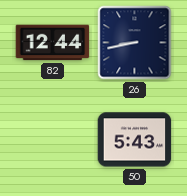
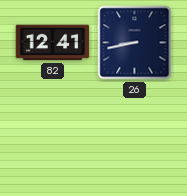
82: 12:44 -> 12:41 (53, 43)
50: 5:43 -> none (135, 140)
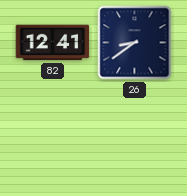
26: 8:43 -> 8:39 (135, 43)
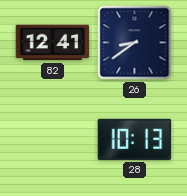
28: none -> 10:13 (135, 139)
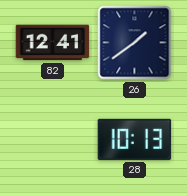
26: 8:39 -> 1:39 (135, 43)
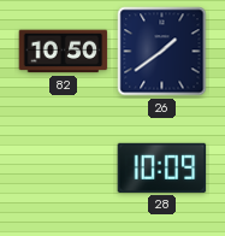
82: 12:41 -> 10:50 (64, 52)
28: 10:13 -> 10:09 (162, 167)
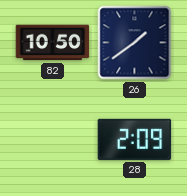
28: 10:09 -> 2:09 (135, 139)
